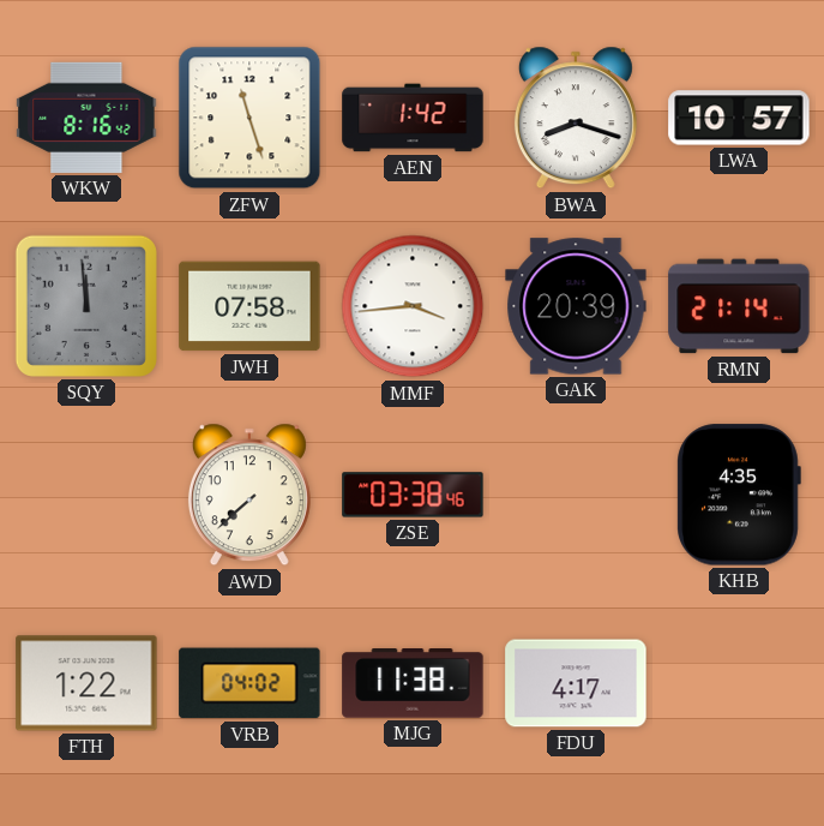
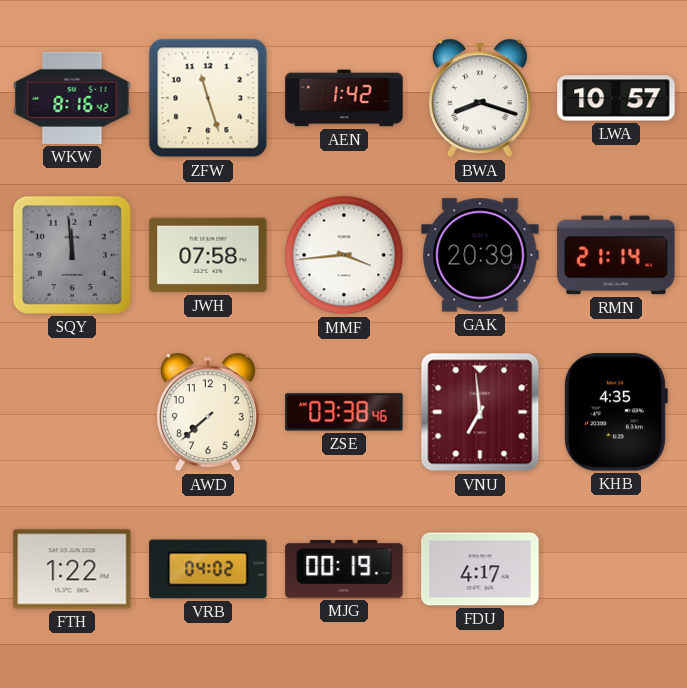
VNU: none -> 6:59 (480, 412)
MJG: 11:38 -> 00:19 (344, 570)
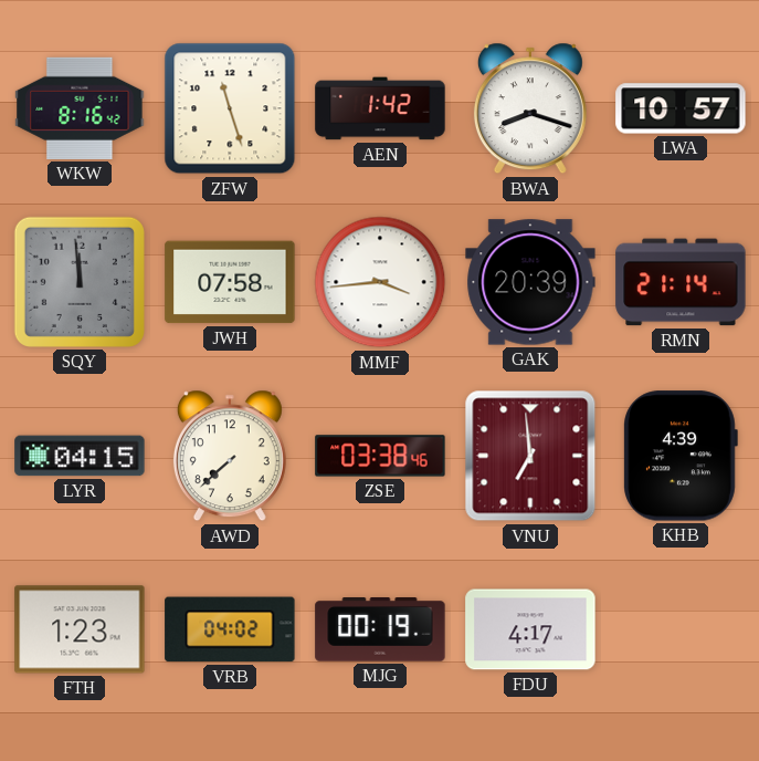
LYR: none -> 04:15 (80, 456)
KHB: 4:35 -> 4:39 (681, 456)
FTH: 1:22 -> 1:23 (80, 629)
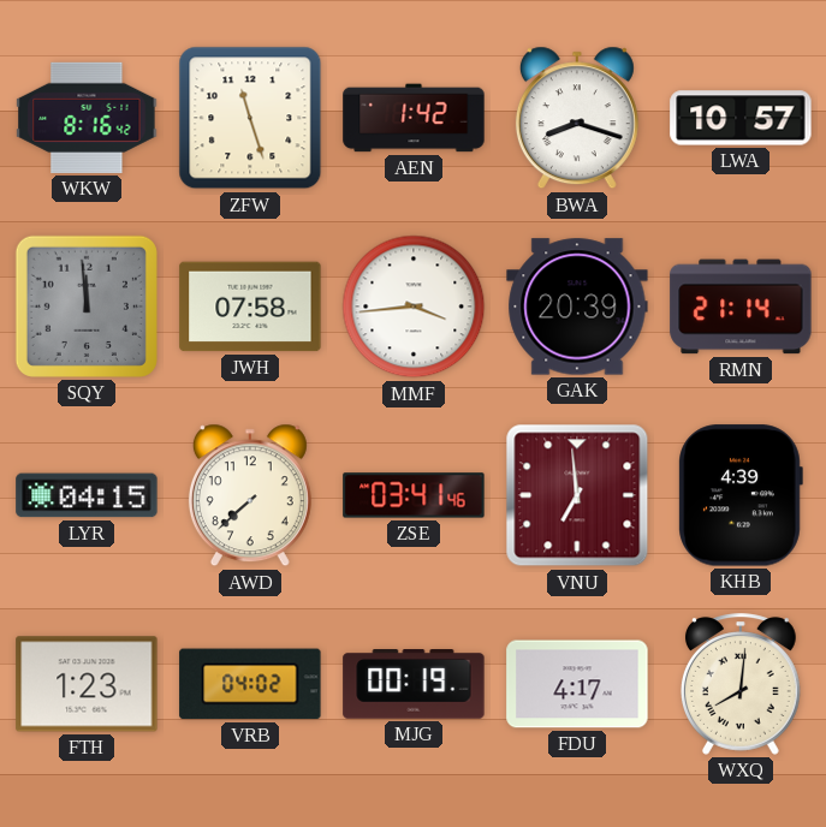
ZSE: 03:38 -> 03:41 (414, 495)
WXQ: none -> 8:01 (741, 684)
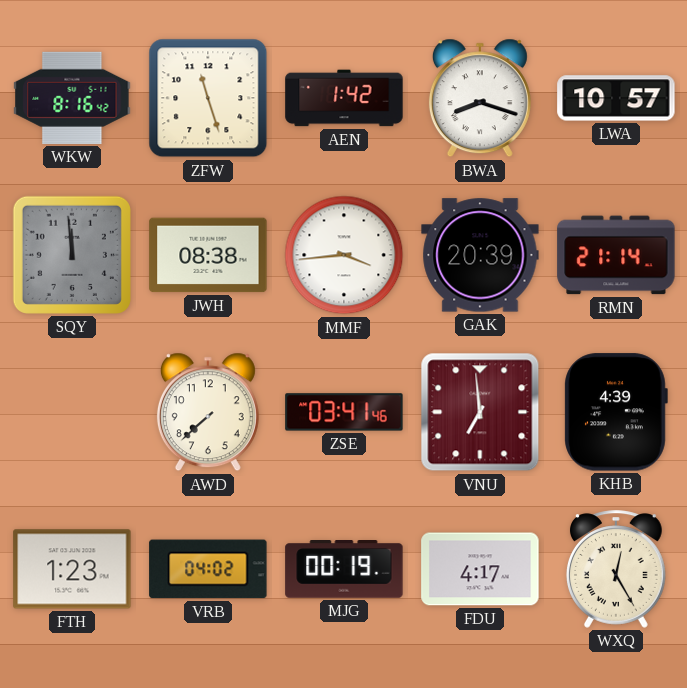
JWH: 07:58 -> 08:38 (208, 255)
LYR: 04:15 -> none (87, 495)
WXQ: 8:01 -> 12:25 (616, 569)
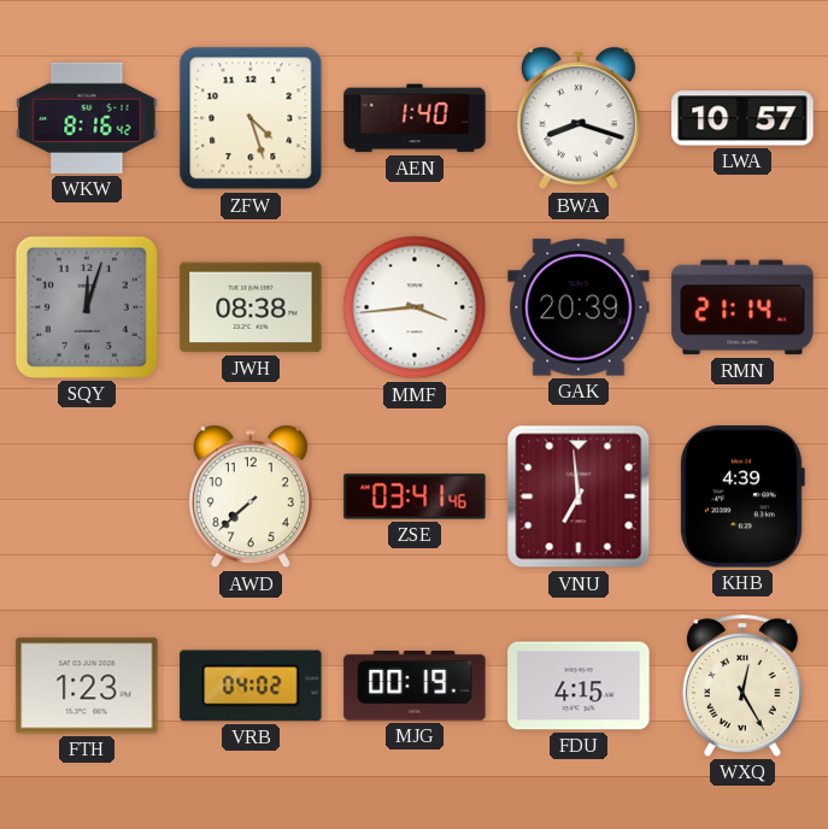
ZFW: 11:27 -> 4:27 (251, 118)
AEN: 1:42 -> 1:40 (415, 118)
SQY: 11:59 -> 12:03 (87, 307)
FDU: 4:17 -> 4:15 (579, 686)
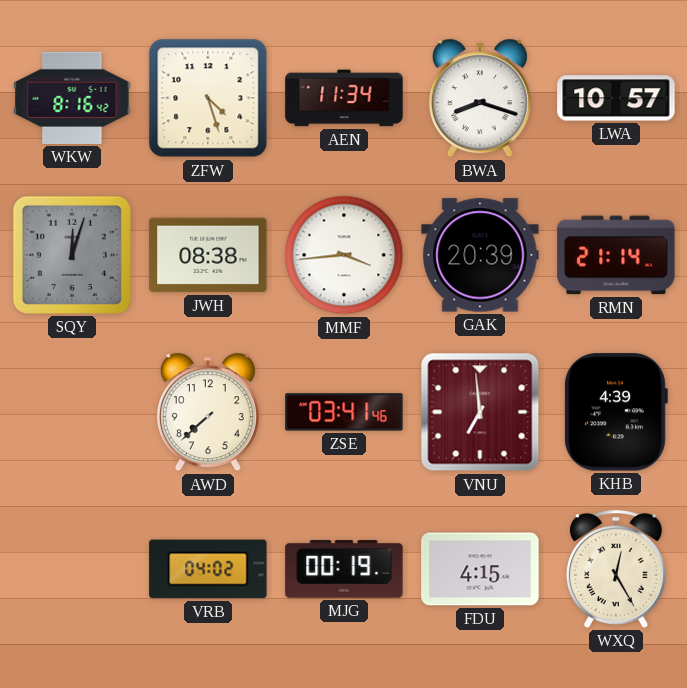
AEN: 1:40 -> 11:34 (344, 98)
FTH: 1:23 -> none (87, 686)
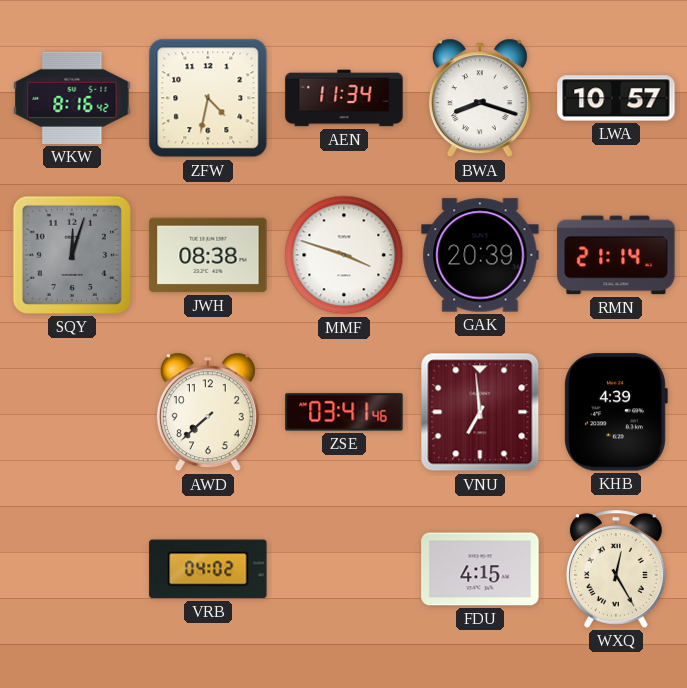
ZFW: 4:27 -> 4:32 (208, 98)
MMF: 3:44 -> 3:48 (344, 255)
MJG: 00:19 -> none (344, 570)
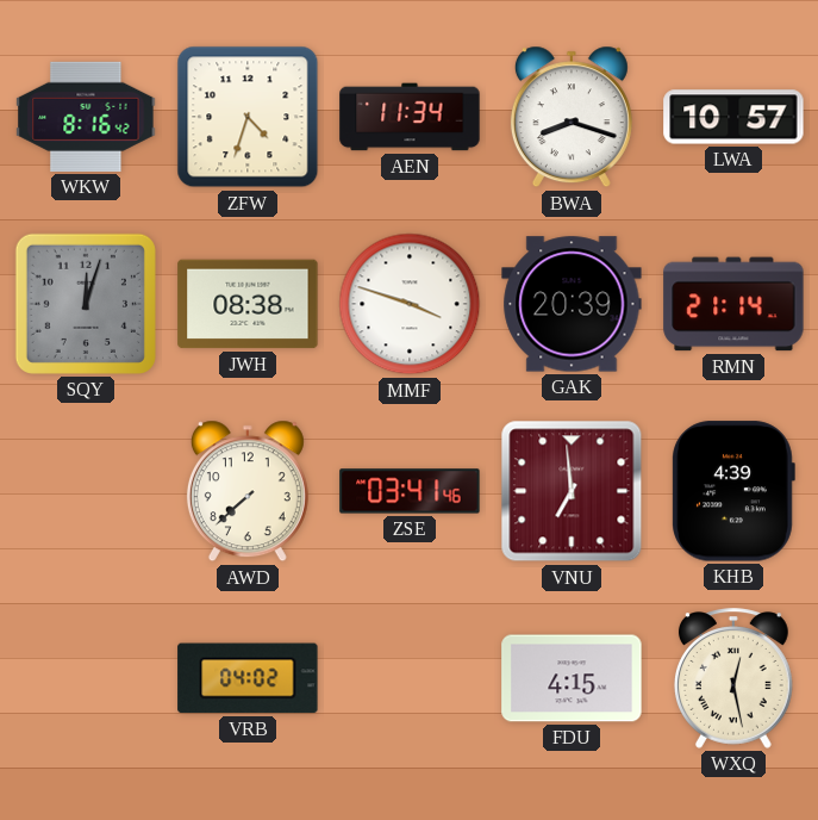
ZFW: 4:32 -> 4:33 (248, 117)
WXQ: 12:25 -> 12:28 (733, 678)
